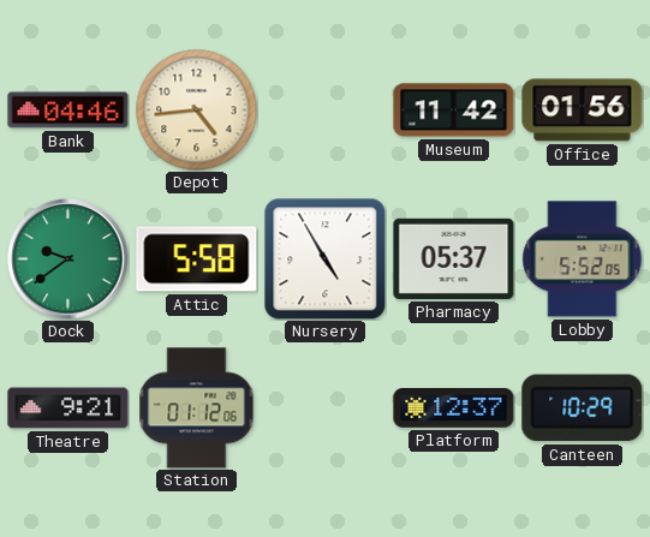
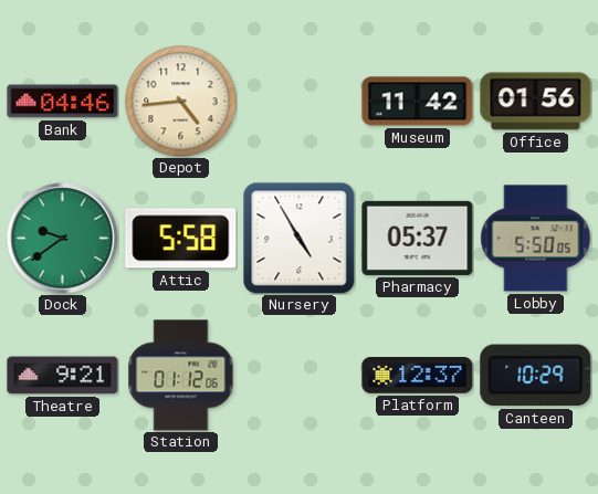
Lobby: 5:52 -> 5:50 (536, 239)
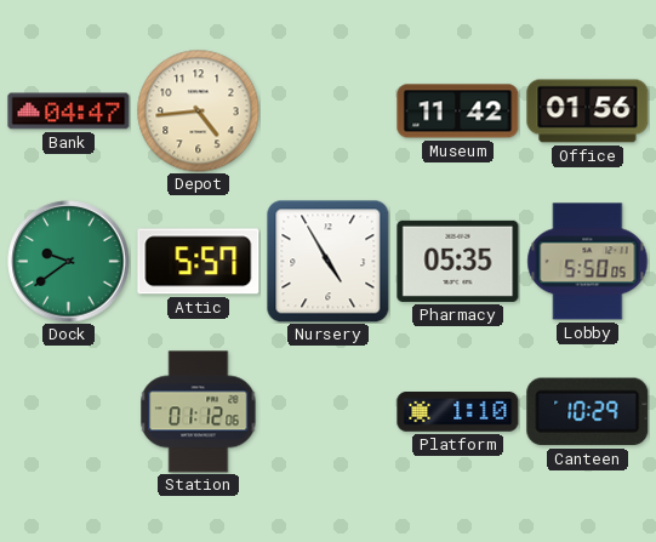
Bank: 04:46 -> 04:47 (69, 112)
Attic: 5:58 -> 5:57 (199, 262)
Pharmacy: 05:37 -> 05:35 (458, 261)
Theatre: 9:21 -> none (63, 376)
Platform: 12:37 -> 1:10 (458, 412)
